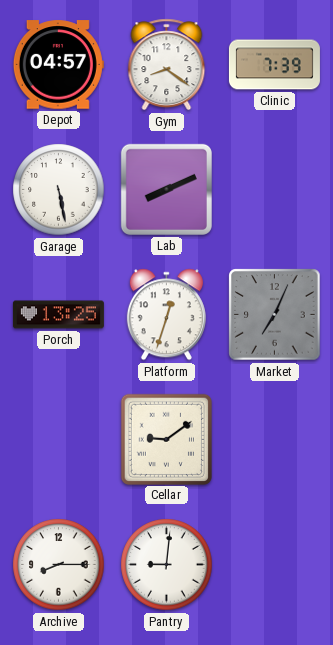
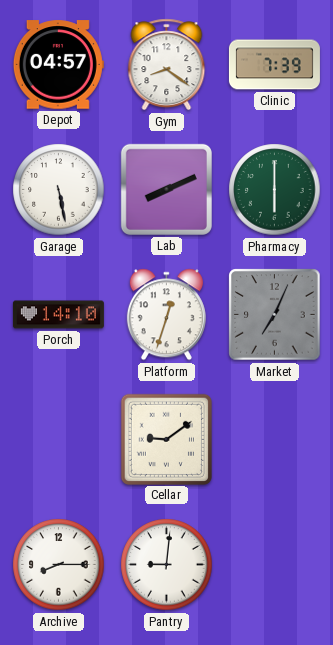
Pharmacy: none -> 6:00 (275, 190)
Porch: 13:25 -> 14:10 (58, 315)
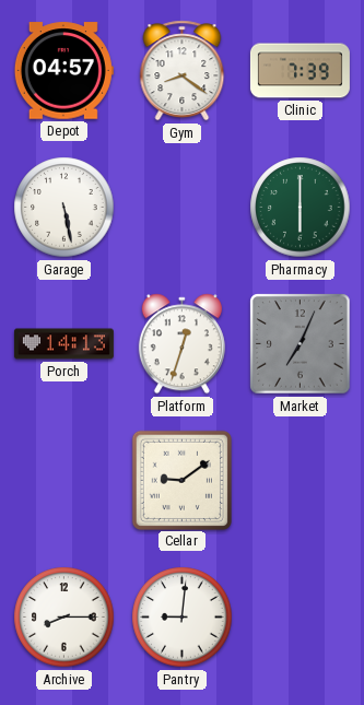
Lab: 8:11 -> none (166, 189)
Porch: 14:10 -> 14:13 (63, 344)
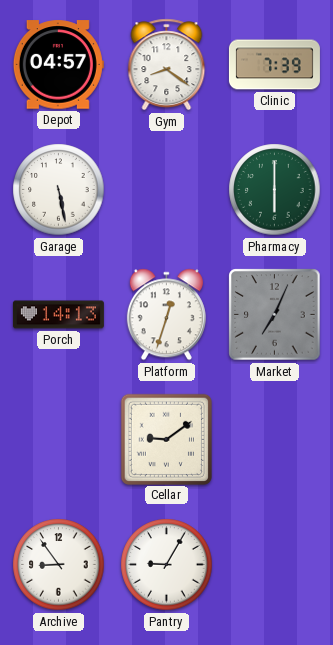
Archive: 8:15 -> 8:54 (59, 565)
Pantry: 9:01 -> 9:05 (167, 565)
